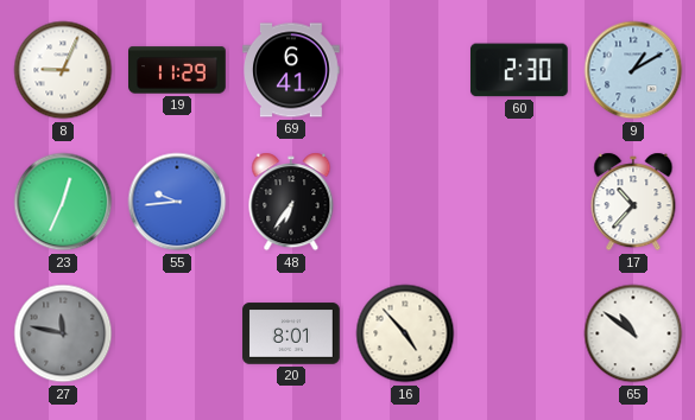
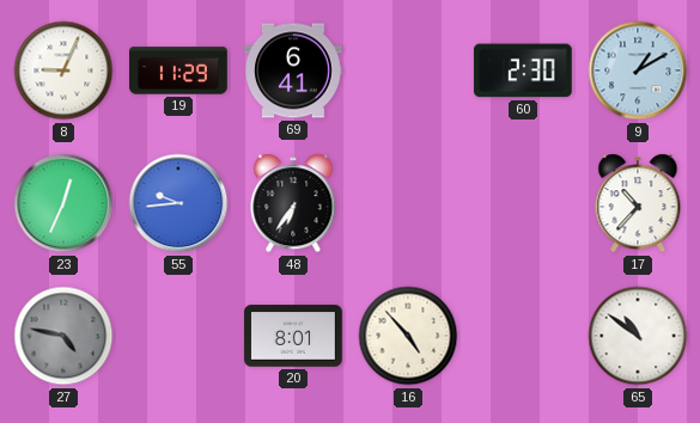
27: 11:47 -> 4:47 (63, 336)
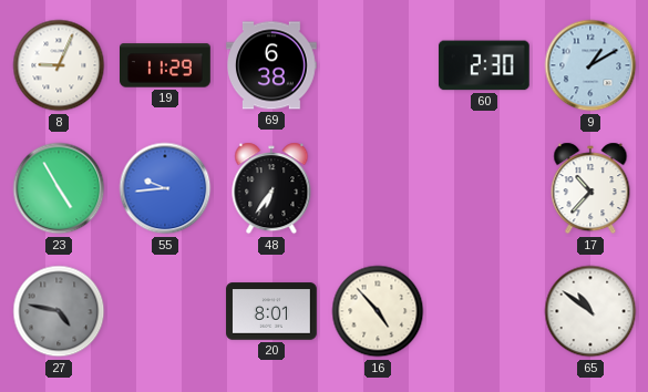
69: 6:41 -> 6:38 (271, 65)
23: 12:34 -> 4:55 (59, 188)
